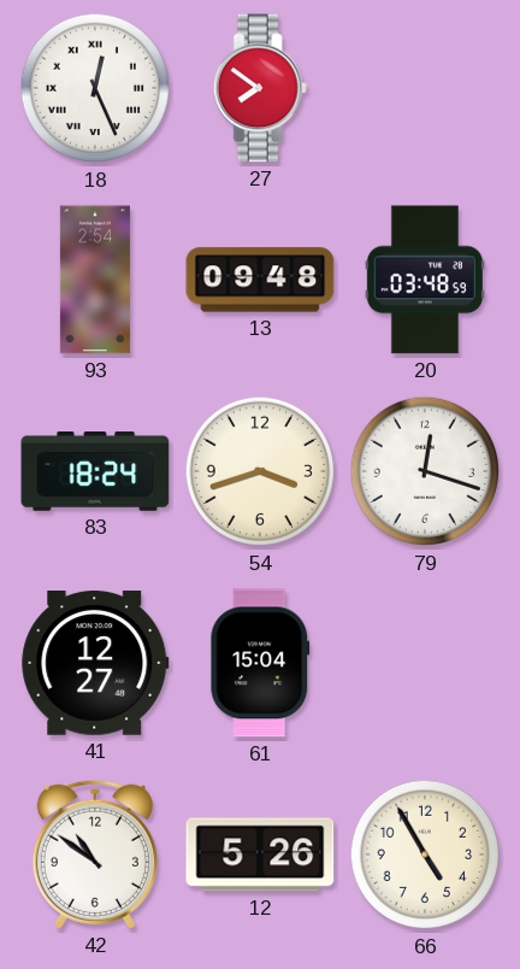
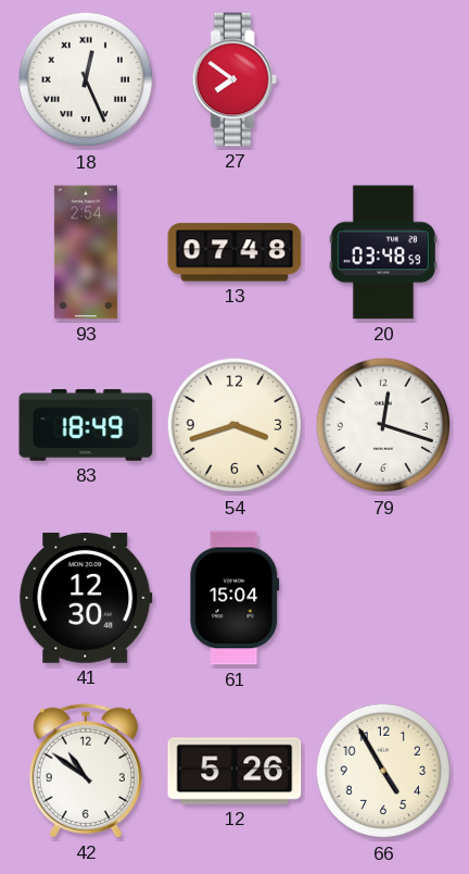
13: 09:48 -> 07:48 (234, 252)
83: 18:24 -> 18:49 (86, 426)
41: 12:27 -> 12:30 (86, 598)
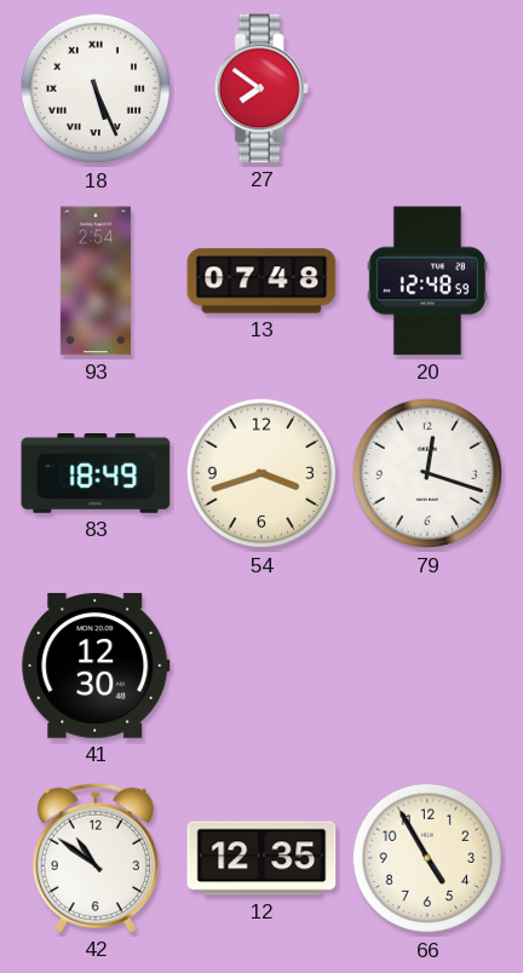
18: 12:26 -> 5:26 (96, 88)
20: 03:48 -> 12:48 (427, 281)
61: 15:04 -> none (234, 598)
12: 5:26 -> 12:35 (261, 858)
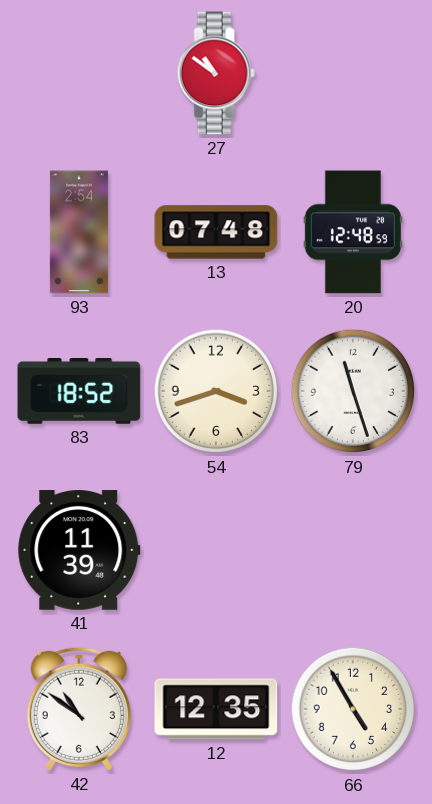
18: 5:26 -> none (96, 88)
27: 7:51 -> 10:51 (216, 73)
83: 18:49 -> 18:52 (79, 392)
79: 12:18 -> 11:27 (353, 391)
41: 12:30 -> 11:39 (79, 550)
